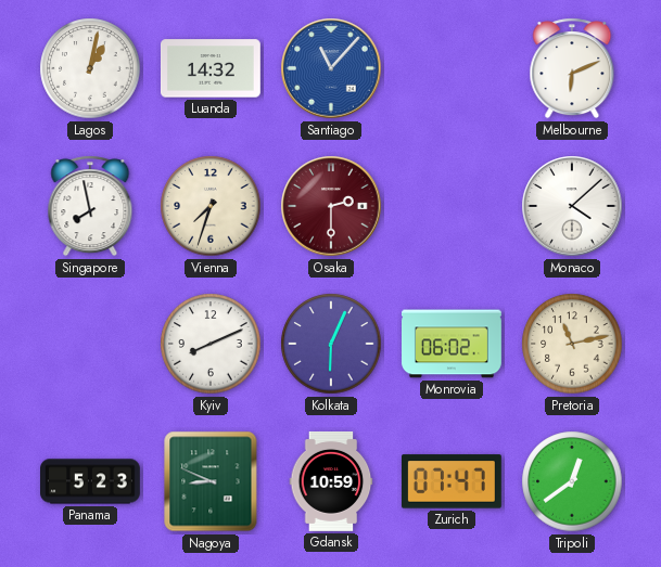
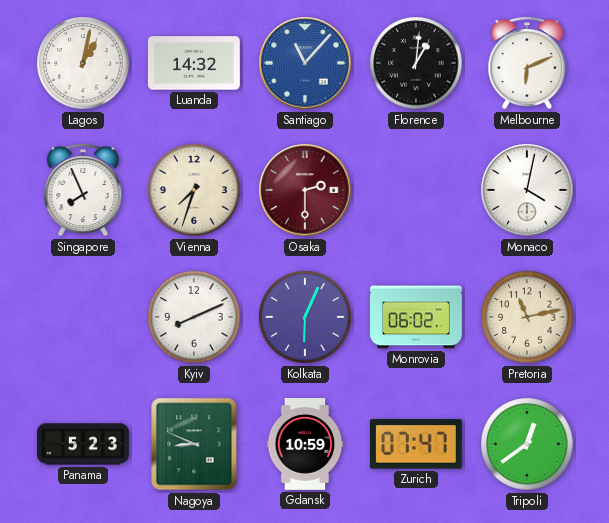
Florence: none -> 1:01 (416, 63)
Singapore: 7:58 -> 7:56 (83, 190)
Monaco: 4:08 -> 4:02 (527, 190)
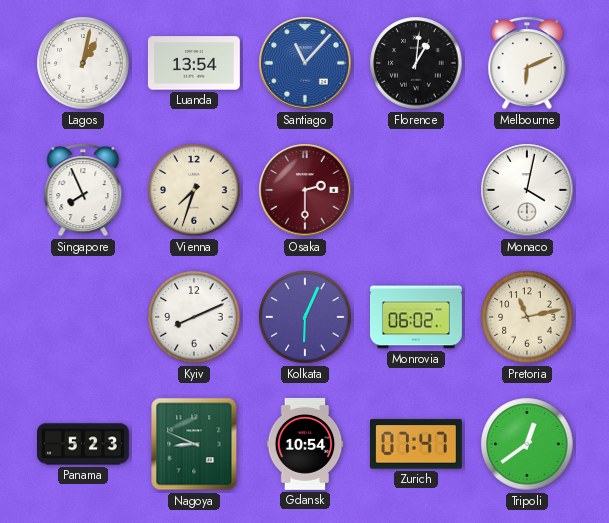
Luanda: 14:32 -> 13:54 (194, 63)
Gdansk: 10:59 -> 10:54 (305, 444)
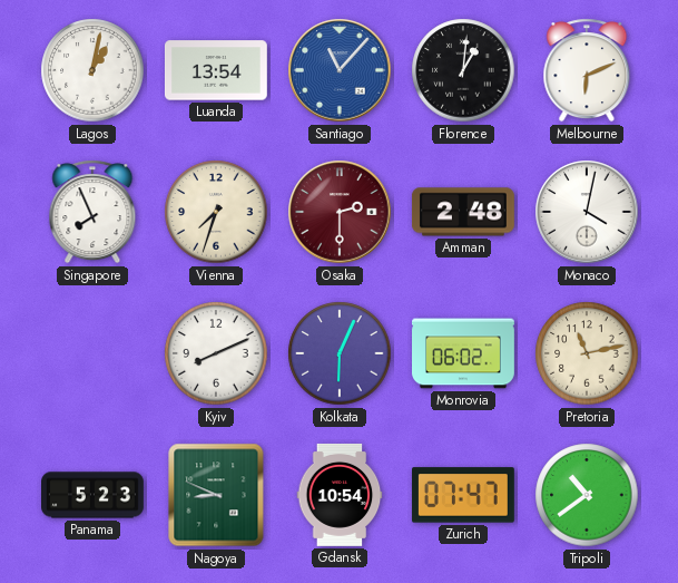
Amman: none -> 2:48 (463, 212)
Tripoli: 12:39 -> 10:39 (587, 495)
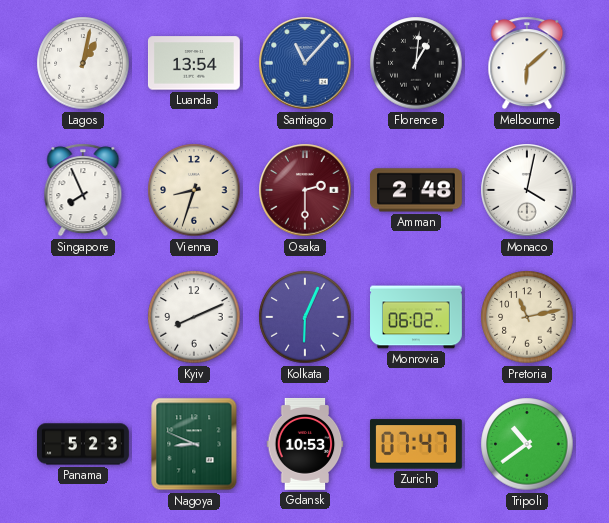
Melbourne: 6:11 -> 6:08 (527, 63)
Vienna: 7:33 -> 8:33 (194, 190)
Gdansk: 10:54 -> 10:53 (305, 444)
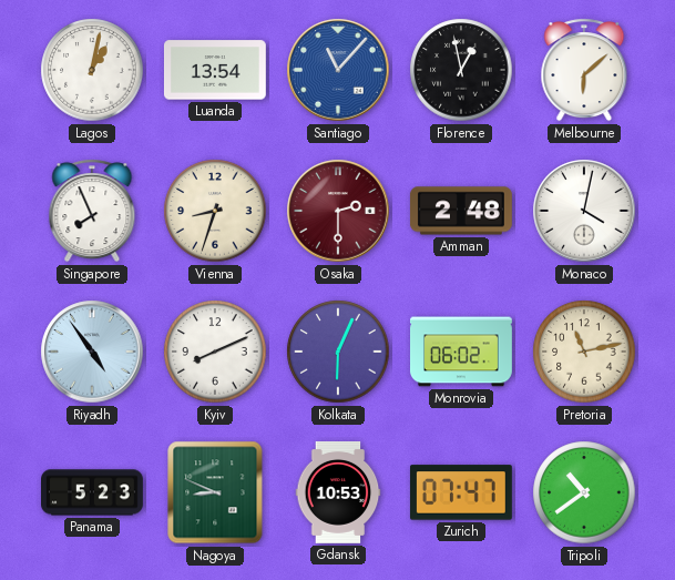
Florence: 1:01 -> 12:58 (461, 70)
Riyadh: none -> 4:54 (92, 352)
